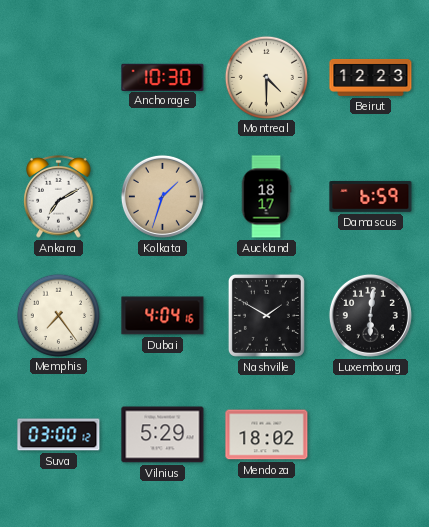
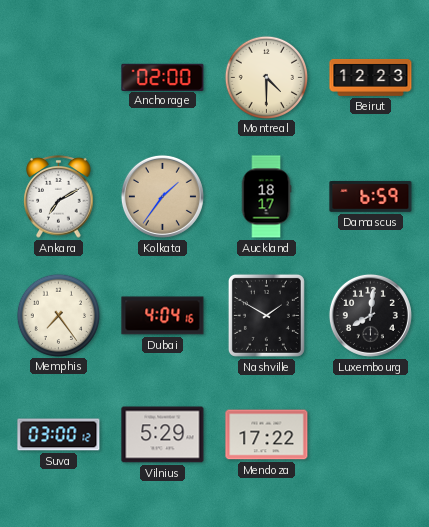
Anchorage: 10:30 -> 02:00 (163, 77)
Kolkata: 1:33 -> 1:36 (162, 196)
Luxembourg: 6:01 -> 8:01 (370, 315)
Mendoza: 18:02 -> 17:22 (267, 435)
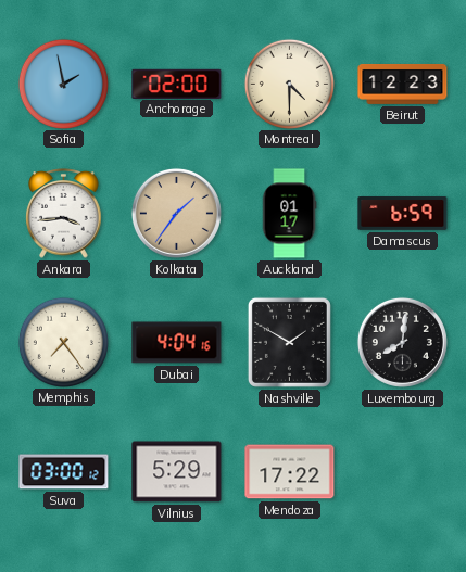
Sofia: none -> 1:58 (63, 84)
Ankara: 7:10 -> 3:44 (64, 214)
Auckland: 18:17 -> 01:17 (289, 214)
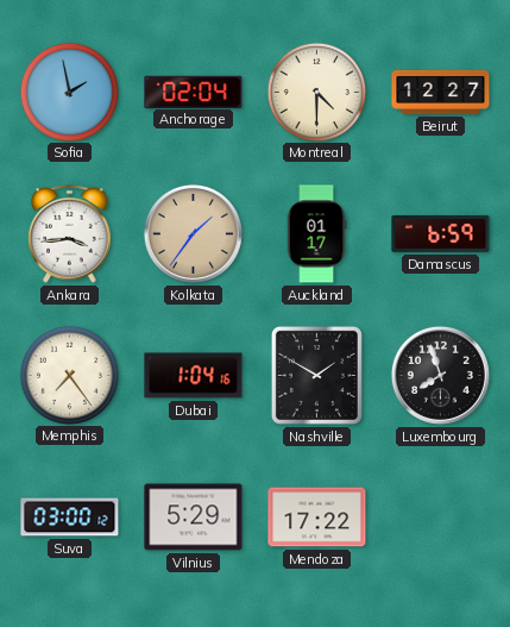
Anchorage: 02:00 -> 02:04 (194, 92)
Beirut: 12:23 -> 12:27 (441, 93)
Dubai: 4:04 -> 1:04 (194, 376)
Luxembourg: 8:01 -> 7:57 (440, 375)
